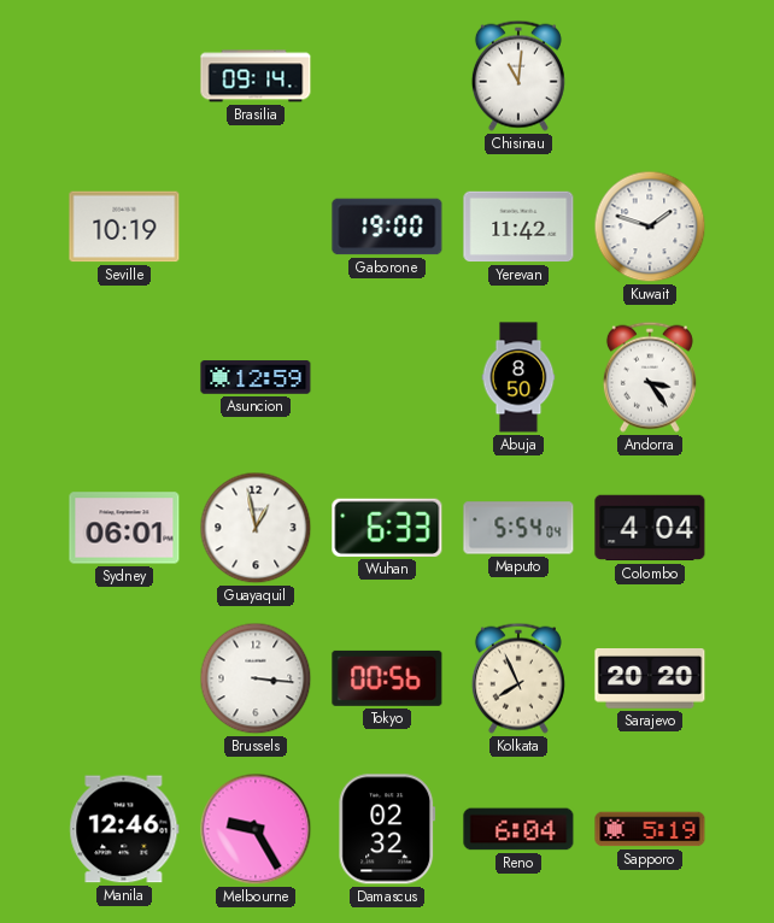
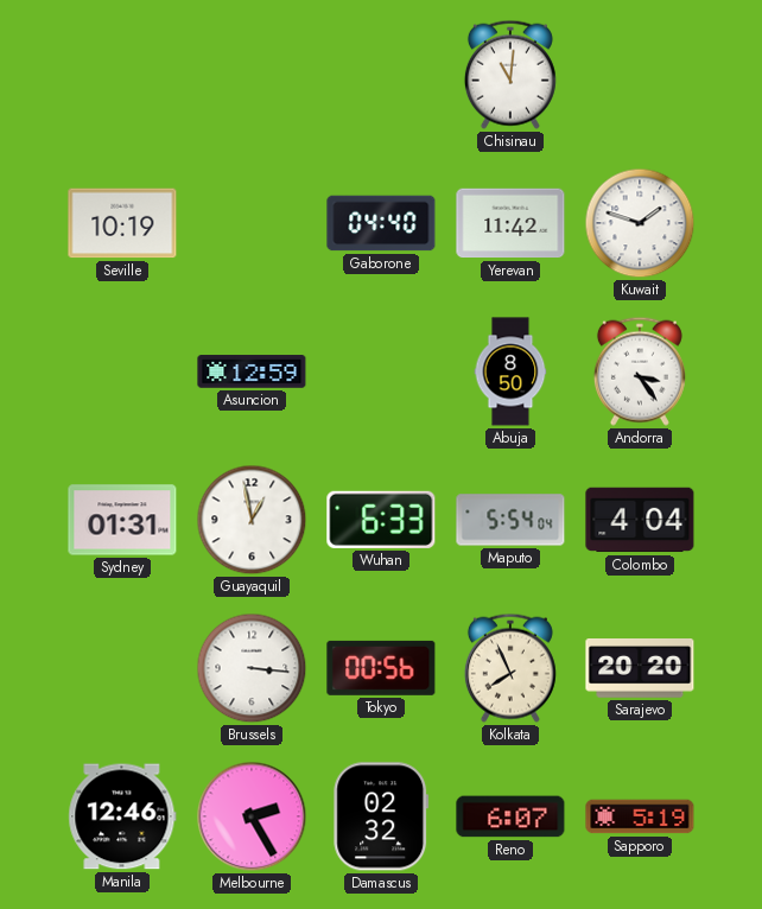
Brasilia: 09:14 -> none (256, 76)
Gaborone: 19:00 -> 04:40 (381, 223)
Sydney: 06:01 -> 01:31 (122, 520)
Melbourne: 9:25 -> 2:25 (252, 816)
Reno: 6:04 -> 6:07 (510, 816)
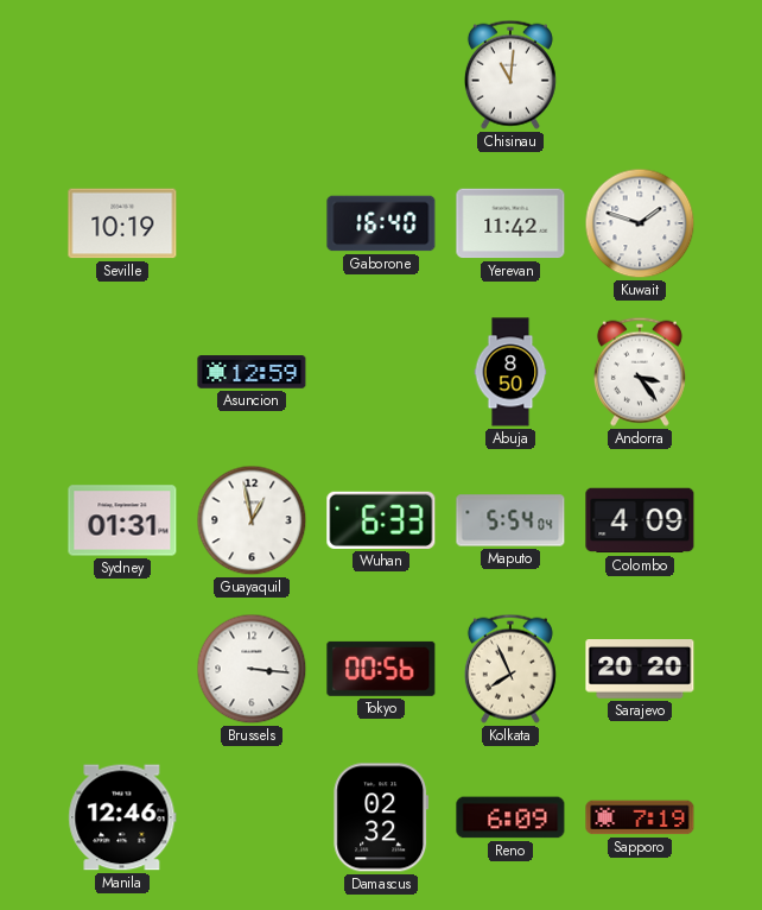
Gaborone: 04:40 -> 16:40 (381, 223)
Colombo: 4:04 -> 4:09 (640, 520)
Melbourne: 2:25 -> none (252, 816)
Reno: 6:07 -> 6:09 (510, 817)
Sapporo: 5:19 -> 7:19 (640, 817)
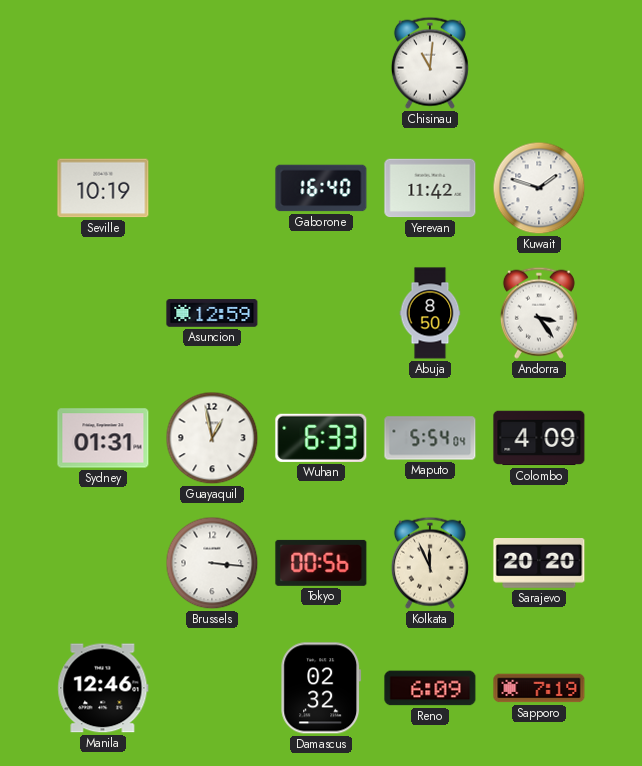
Kolkata: 7:56 -> 11:56 (430, 563)
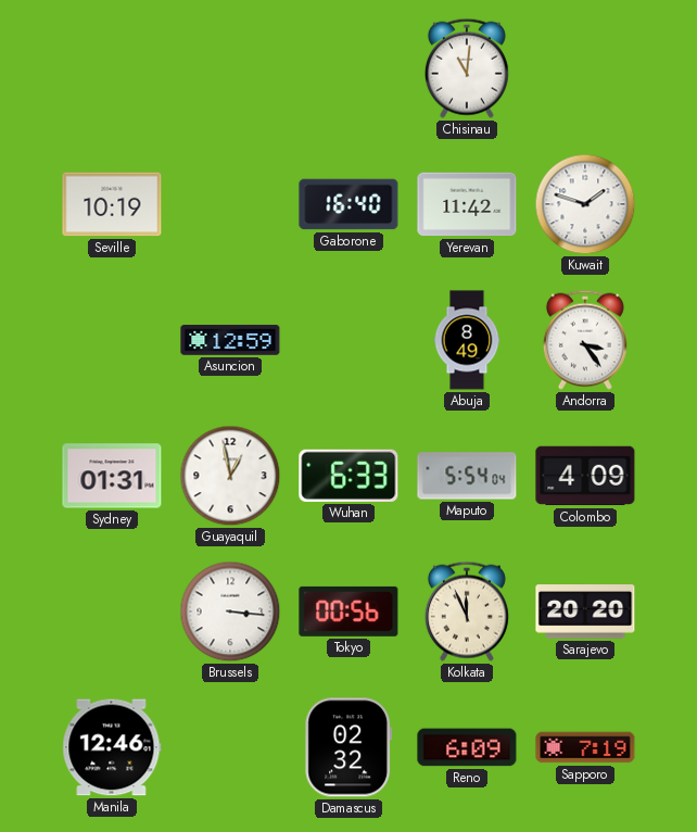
Abuja: 8:50 -> 8:49 (467, 340)
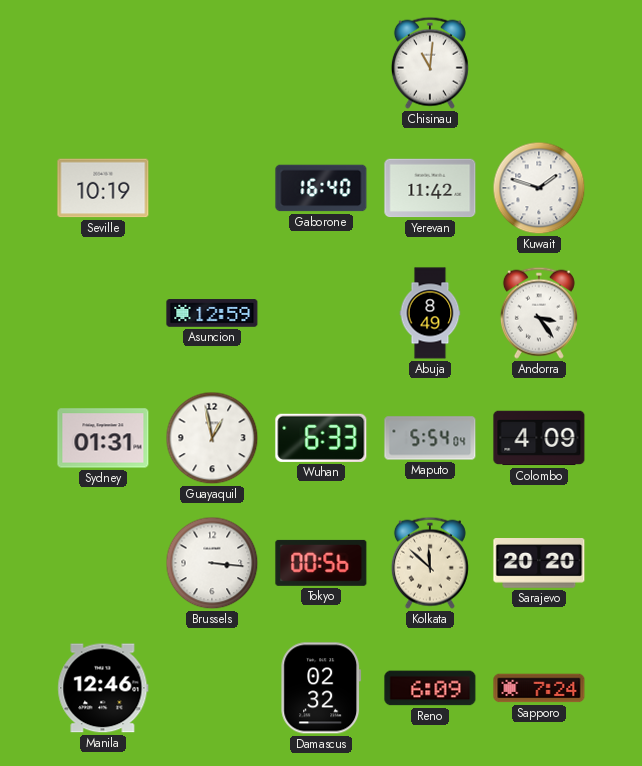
Kolkata: 11:56 -> 11:52 (430, 563)
Sapporo: 7:19 -> 7:24 (539, 688)
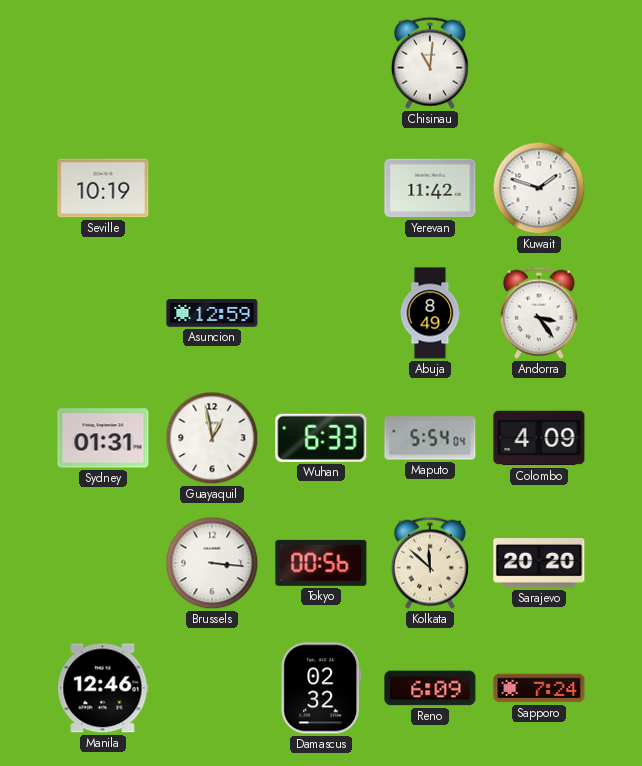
Gaborone: 16:40 -> none (321, 188)
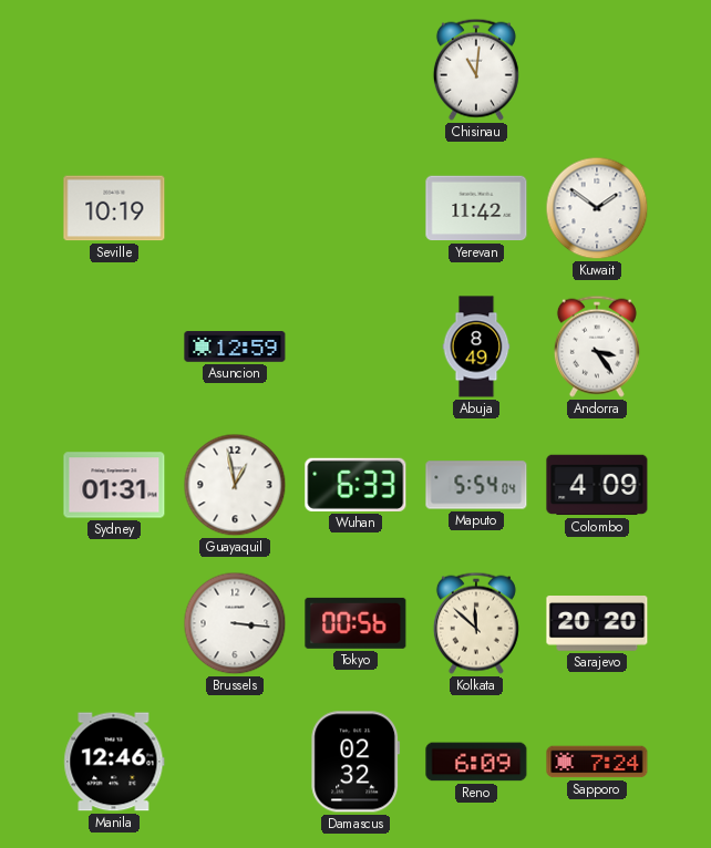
Kuwait: 1:48 -> 1:51 (597, 208)
